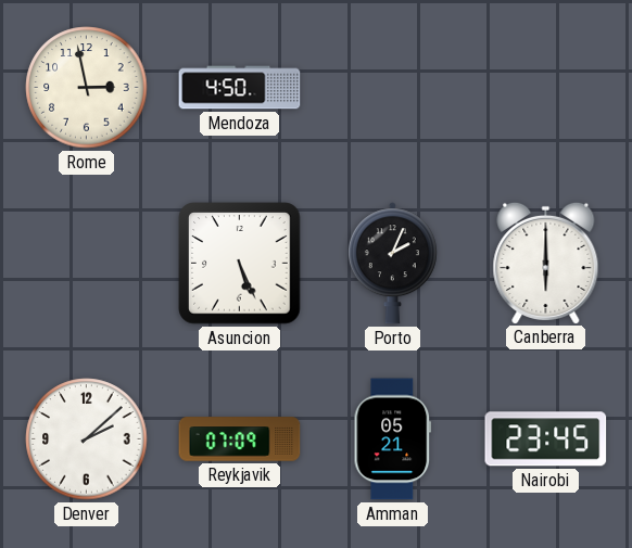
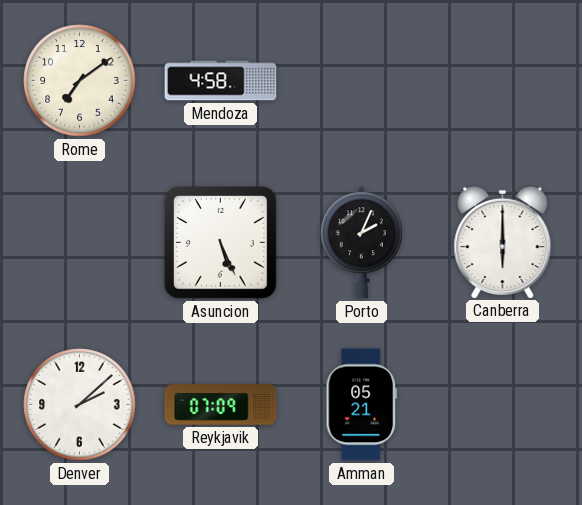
Rome: 2:58 -> 7:09 (80, 81)
Mendoza: 4:50 -> 4:58 (221, 81)
Nairobi: 23:45 -> none (546, 439)
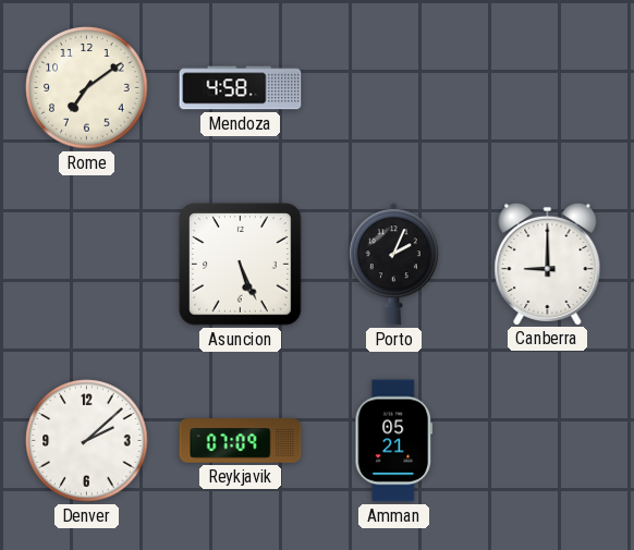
Canberra: 6:00 -> 9:00 (548, 264)
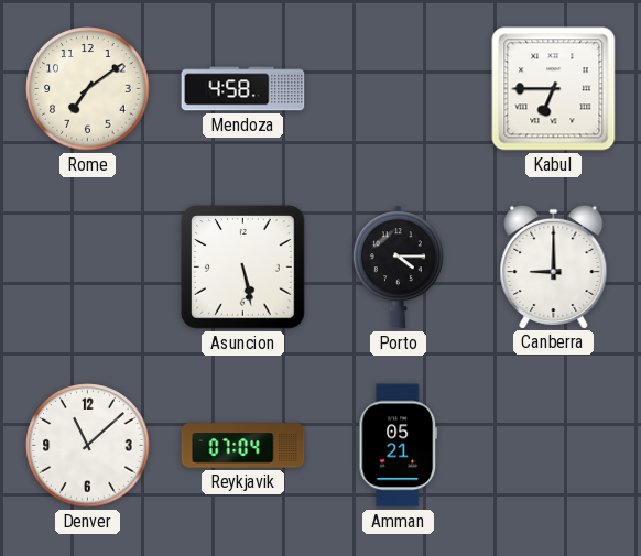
Kabul: none -> 6:45 (554, 89)
Asuncion: 5:26 -> 5:28 (243, 268)
Porto: 2:04 -> 4:15 (398, 268)
Denver: 2:08 -> 11:08 (88, 446)
Reykjavik: 07:09 -> 07:04 (243, 446)
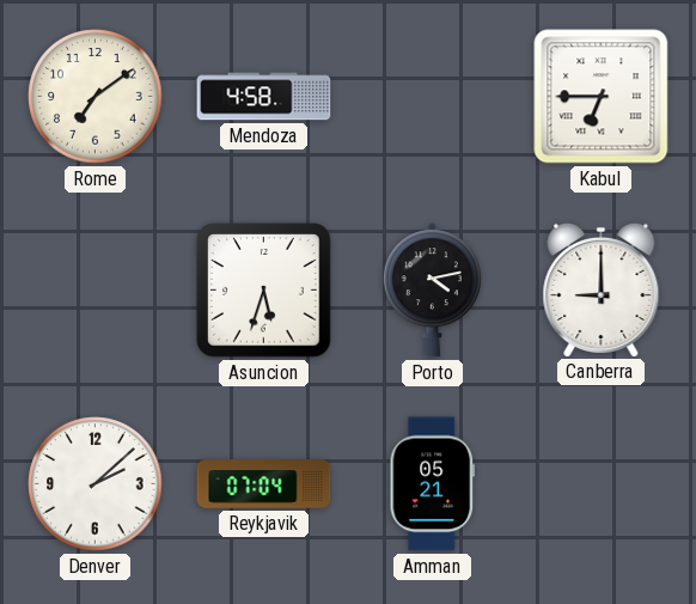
Asuncion: 5:28 -> 5:33 (264, 291)
Porto: 4:15 -> 4:13 (432, 291)
Denver: 11:08 -> 2:08 (96, 484)
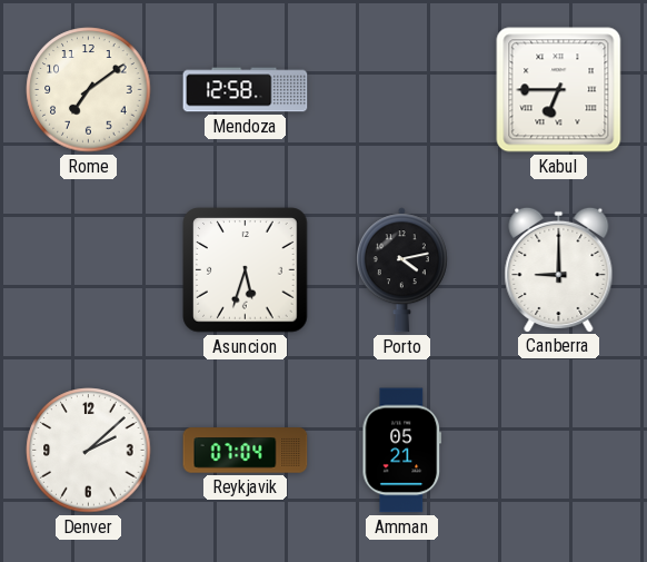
Mendoza: 4:58 -> 12:58 (246, 90)
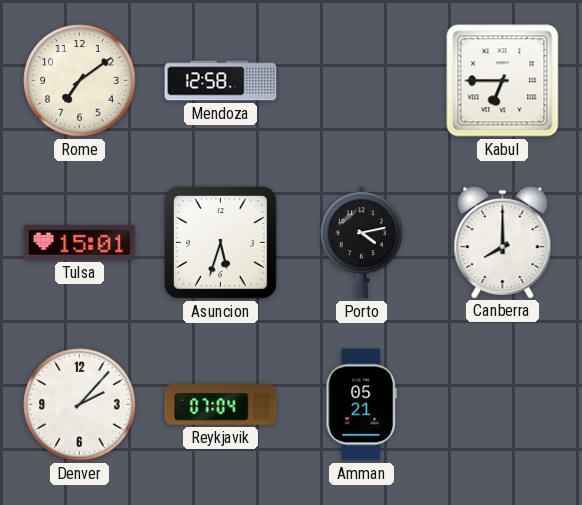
Tulsa: none -> 15:01 (80, 242)
Canberra: 9:00 -> 8:00 (503, 242)
Denver: 2:08 -> 2:07 (80, 405)
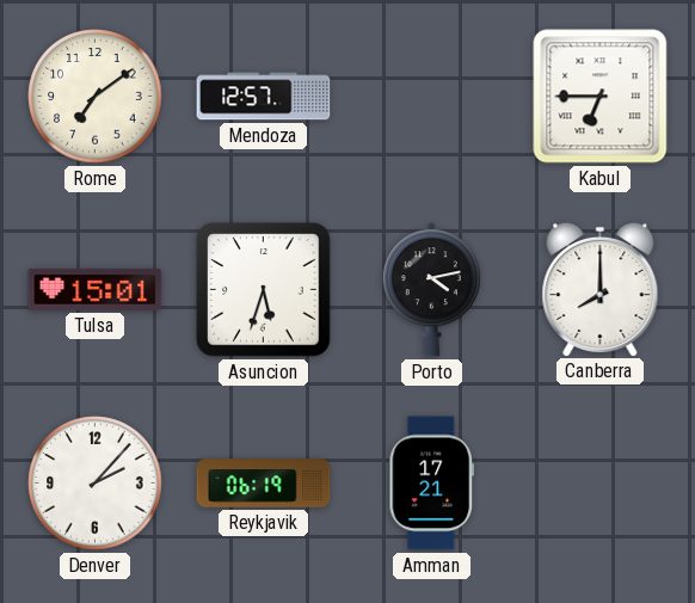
Mendoza: 12:58 -> 12:57 (264, 97)
Reykjavik: 07:04 -> 06:19 (264, 484)
Amman: 05:21 -> 17:21 (432, 484)
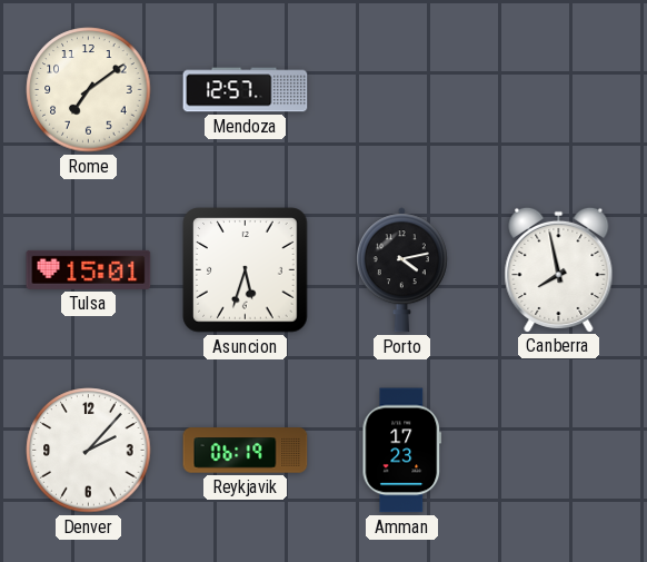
Kabul: 6:45 -> none (601, 97)
Canberra: 8:00 -> 7:58 (559, 269)
Amman: 17:21 -> 17:23 (402, 451)
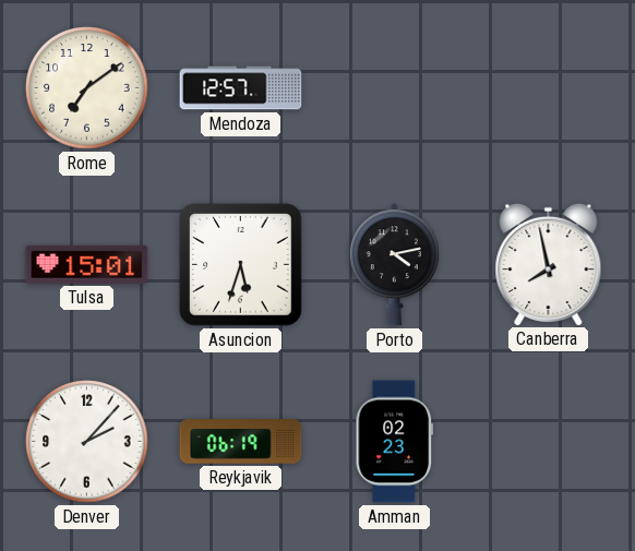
Amman: 17:23 -> 02:23 (395, 442)
